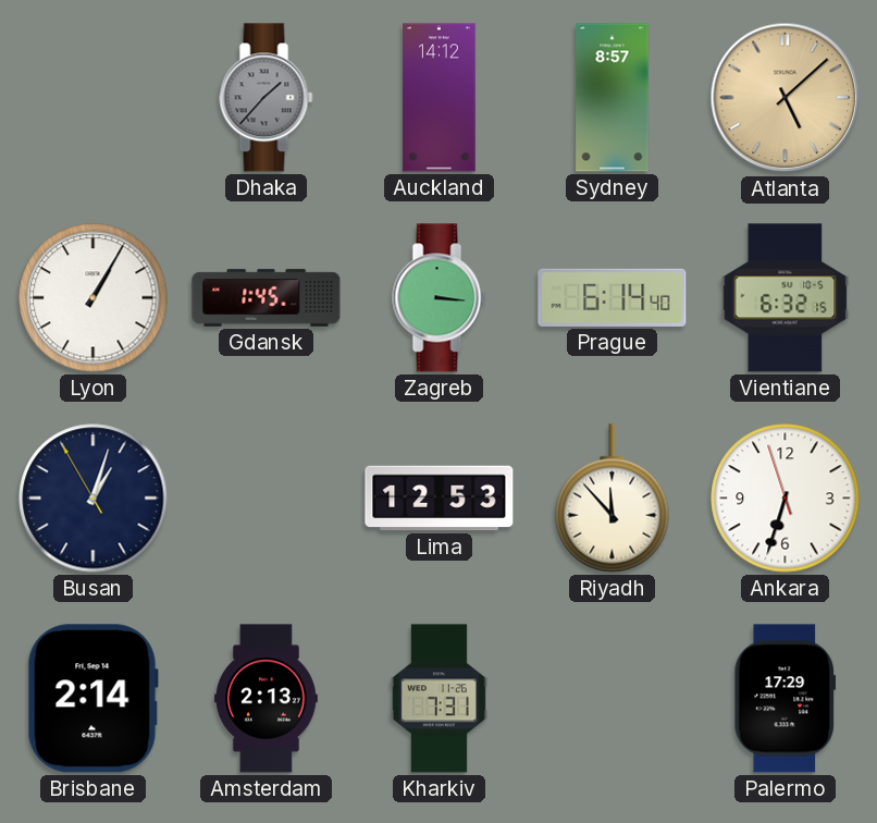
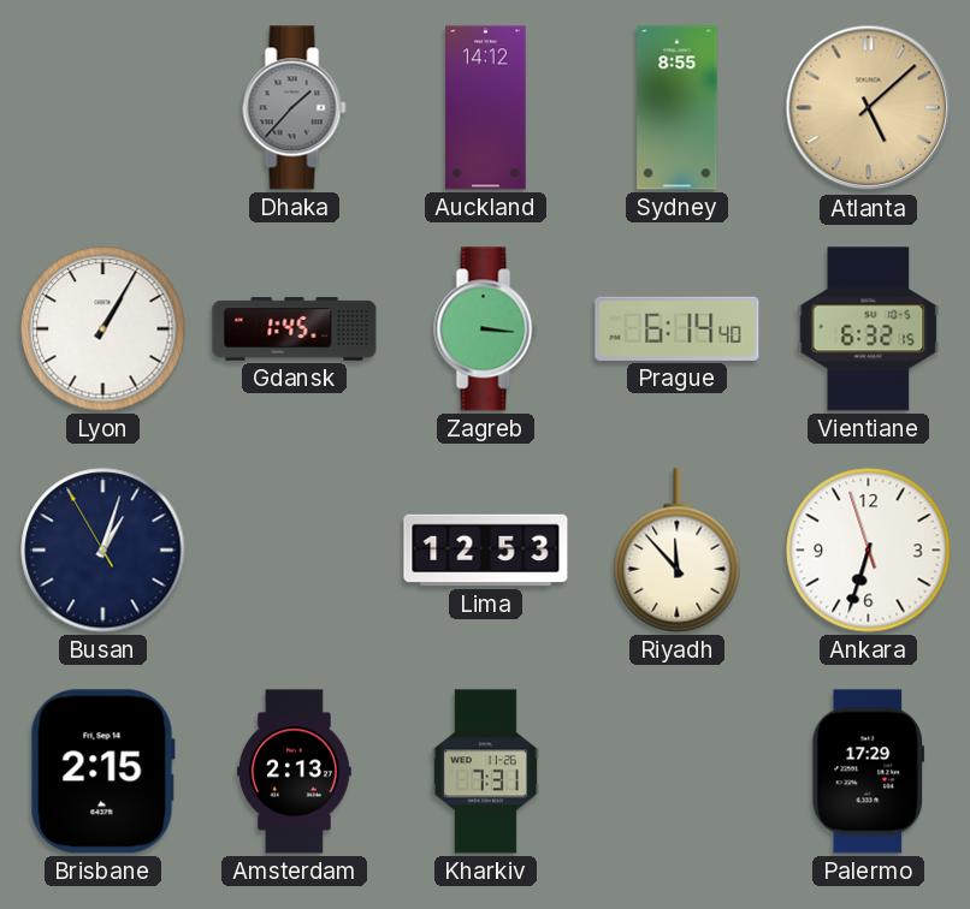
Sydney: 8:57 -> 8:55 (678, 108)
Brisbane: 2:14 -> 2:15 (102, 772)
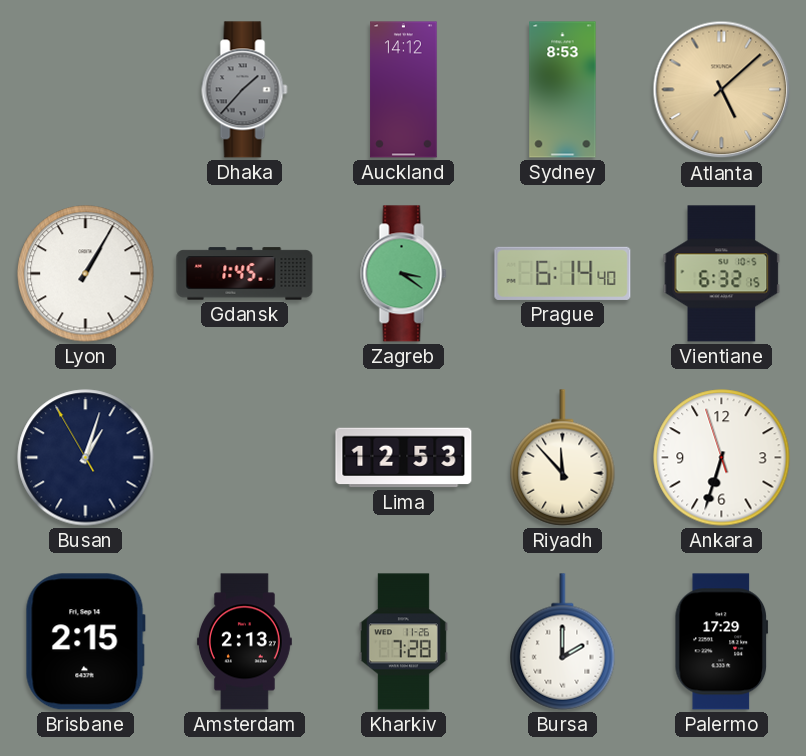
Sydney: 8:55 -> 8:53 (563, 90)
Zagreb: 3:16 -> 3:21 (404, 274)
Kharkiv: 7:31 -> 7:28 (403, 642)
Bursa: none -> 2:00 (563, 642)
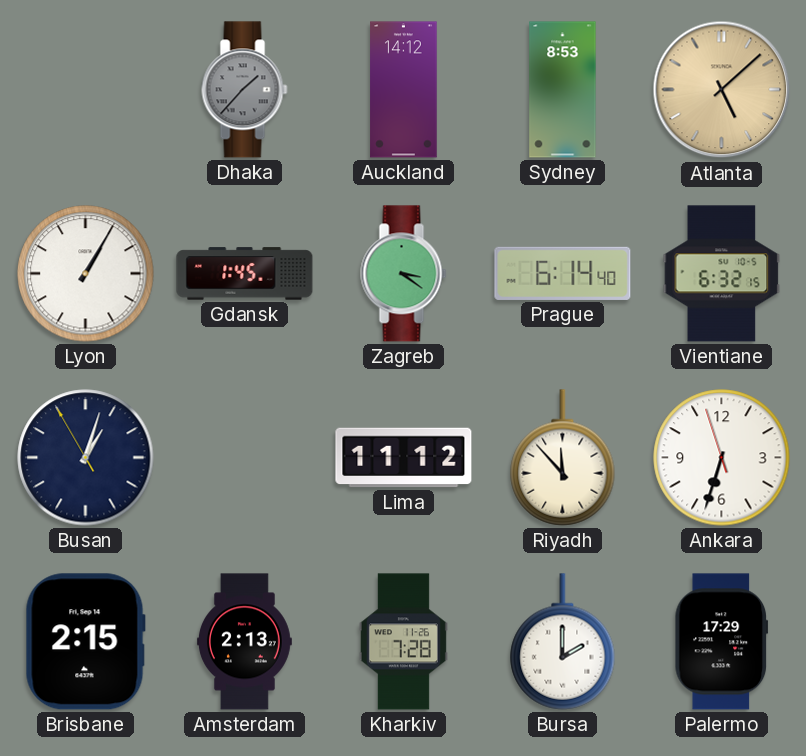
Lima: 12:53 -> 11:12 (404, 458)
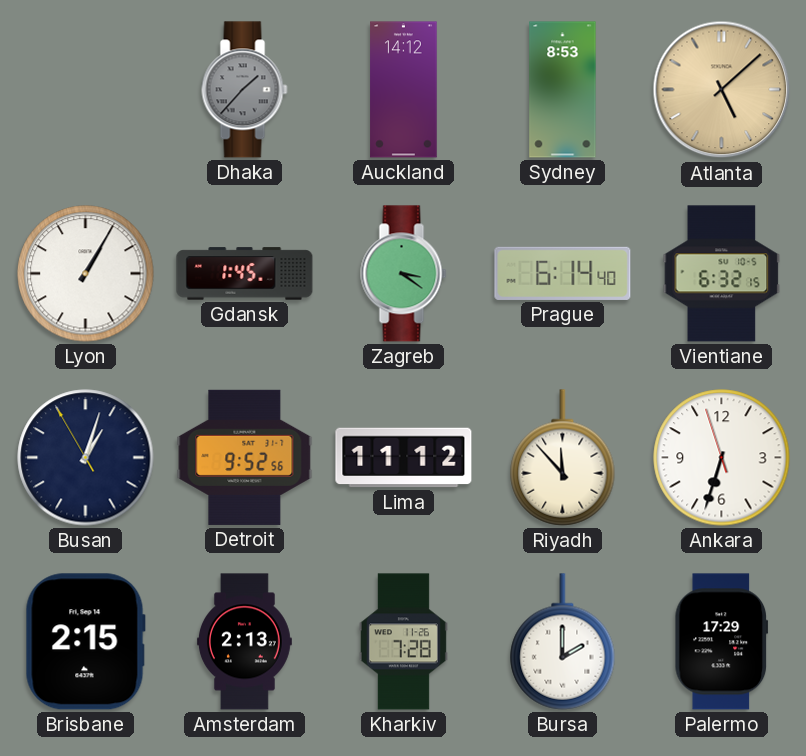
Detroit: none -> 9:52 (245, 457)
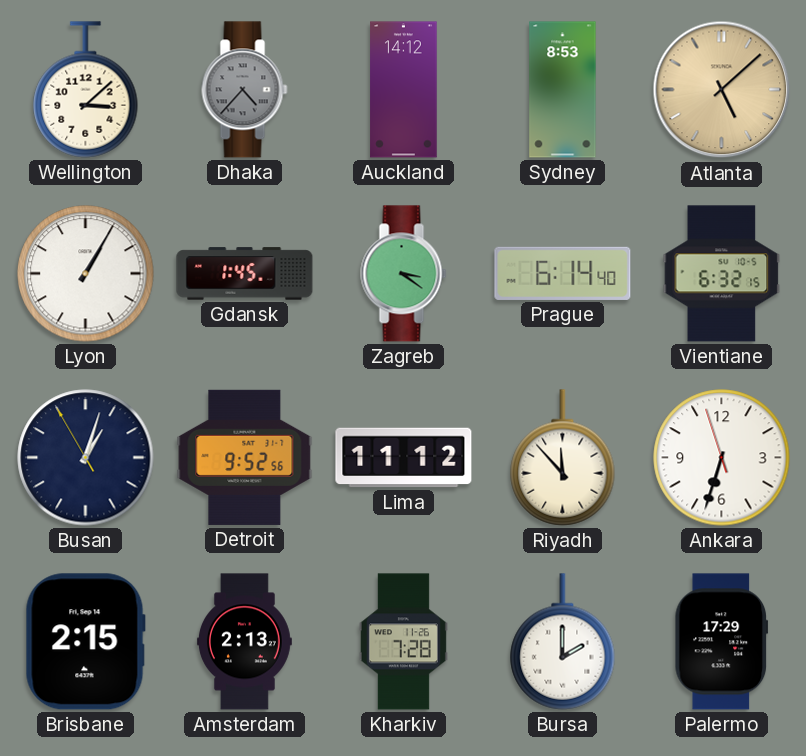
Wellington: none -> 3:08 (86, 90)
Dhaka: 1:37 -> 4:37 (245, 90)
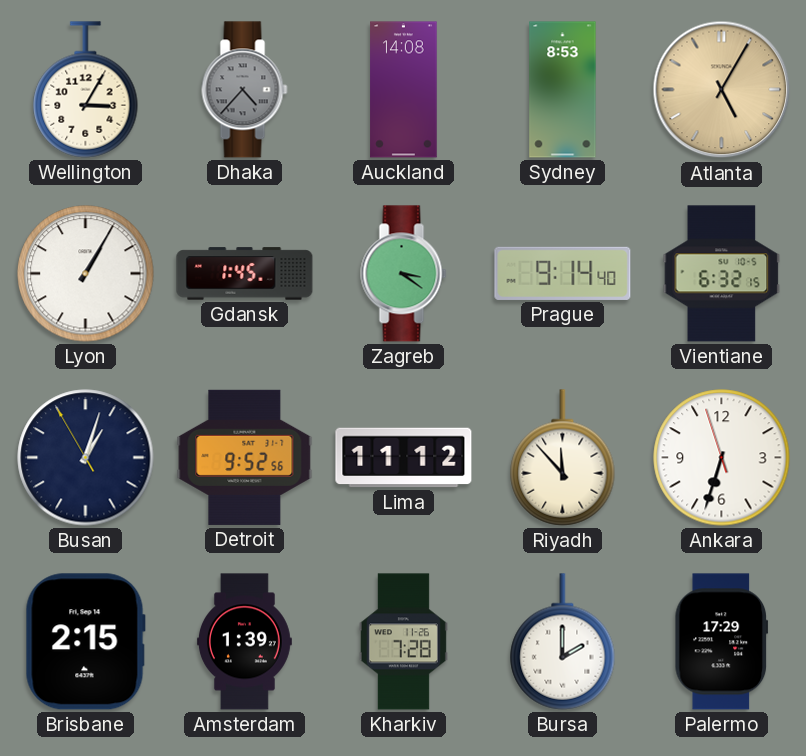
Wellington: 3:08 -> 3:05 (86, 90)
Auckland: 14:12 -> 14:08 (404, 90)
Atlanta: 5:08 -> 5:05 (722, 90)
Prague: 6:14 -> 9:14 (563, 273)
Amsterdam: 2:13 -> 1:39 (244, 642)
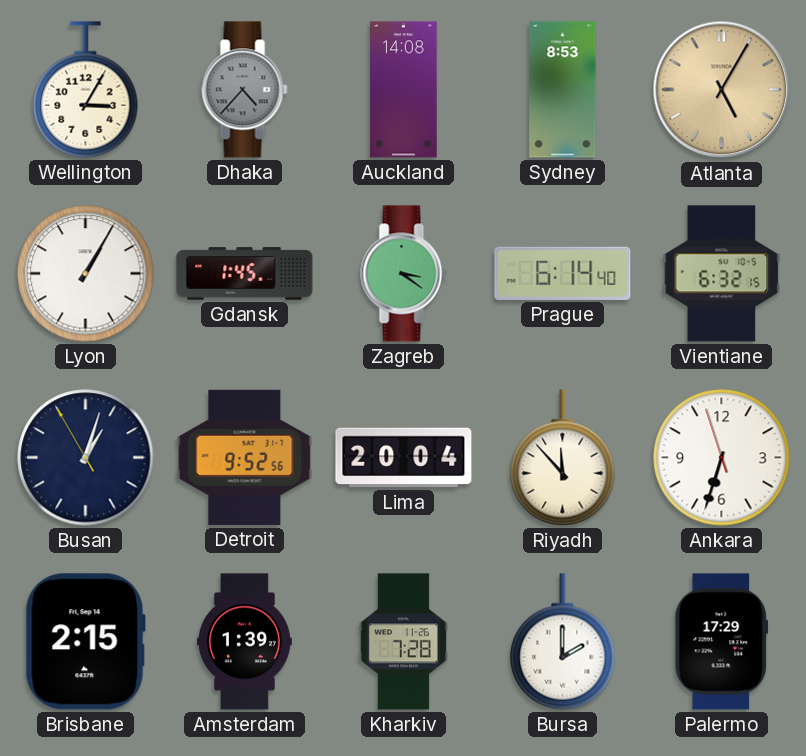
Prague: 9:14 -> 6:14 (563, 273)
Lima: 11:12 -> 20:04 (404, 458)
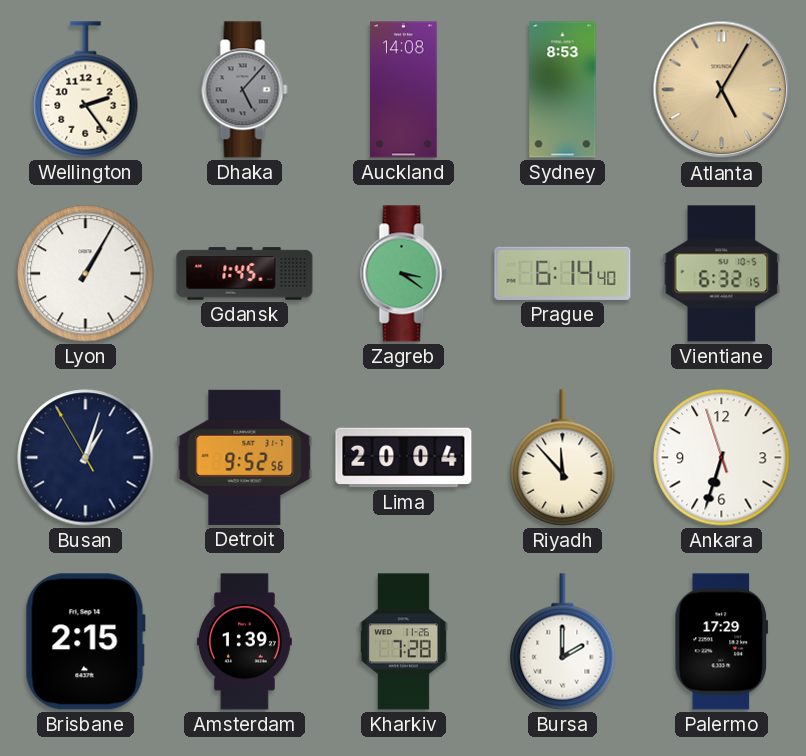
Wellington: 3:05 -> 2:24 (86, 90)
Dhaka: 4:37 -> 5:07 (245, 90)
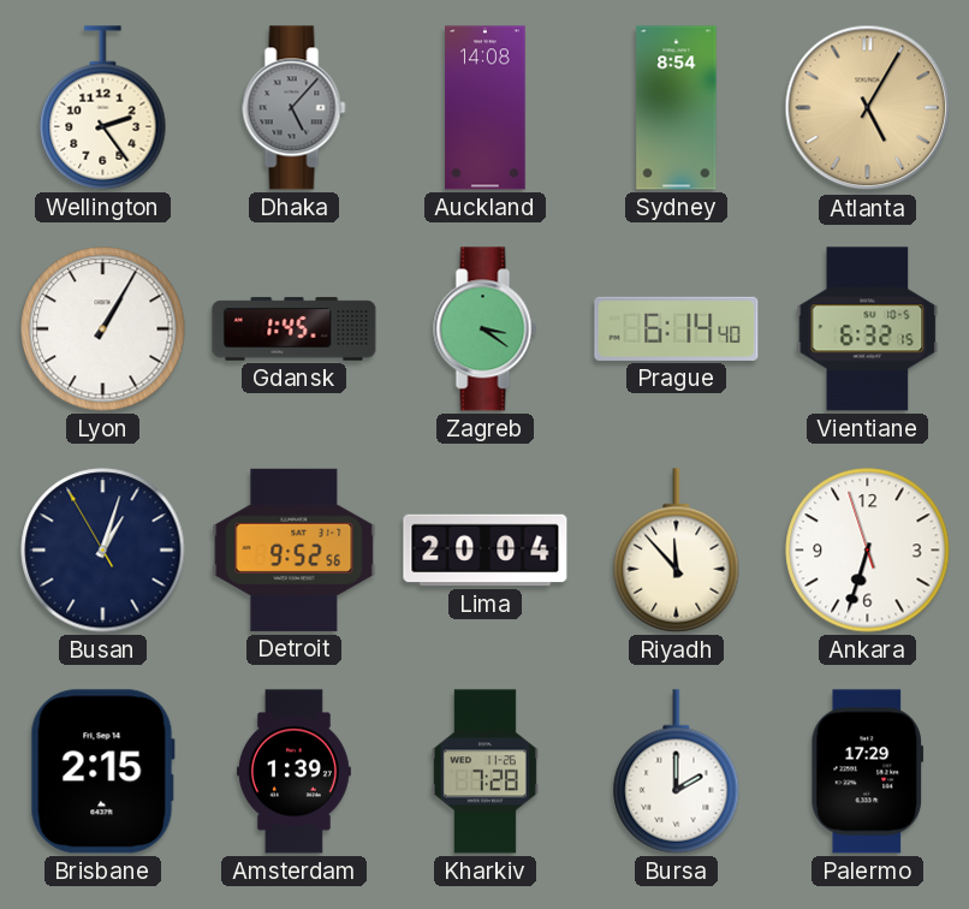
Sydney: 8:53 -> 8:54 (677, 108)
